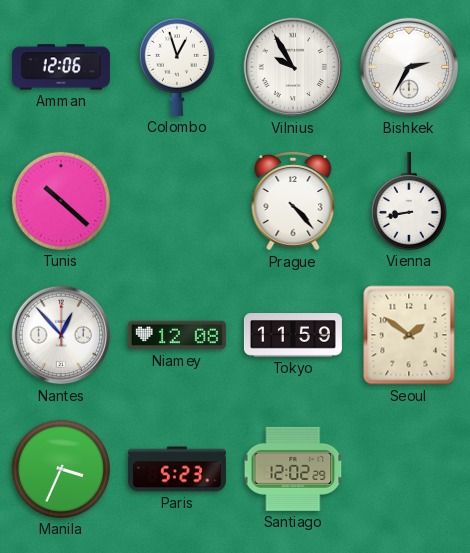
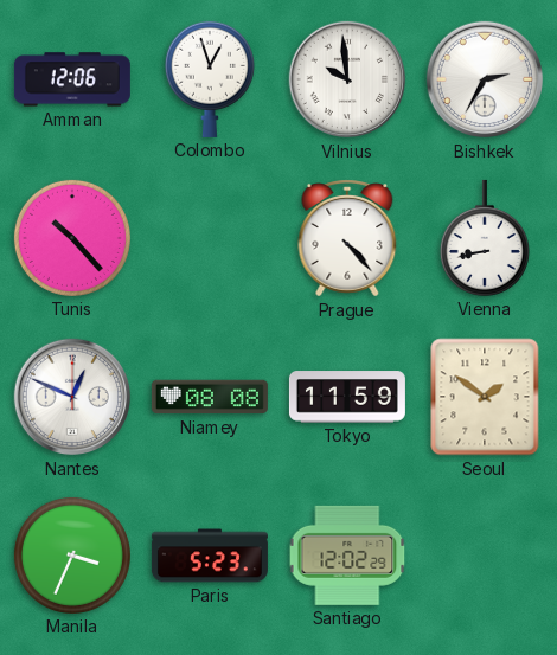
Vilnius: 9:55 -> 9:59 (347, 79)
Tunis: 10:22 -> 10:23 (72, 238)
Nantes: 12:53 -> 12:49 (72, 397)
Niamey: 12:08 -> 08:08 (210, 397)
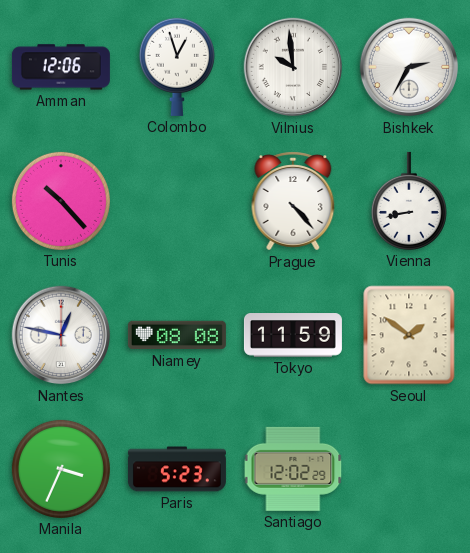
Nantes: 12:49 -> 12:47 (61, 335)
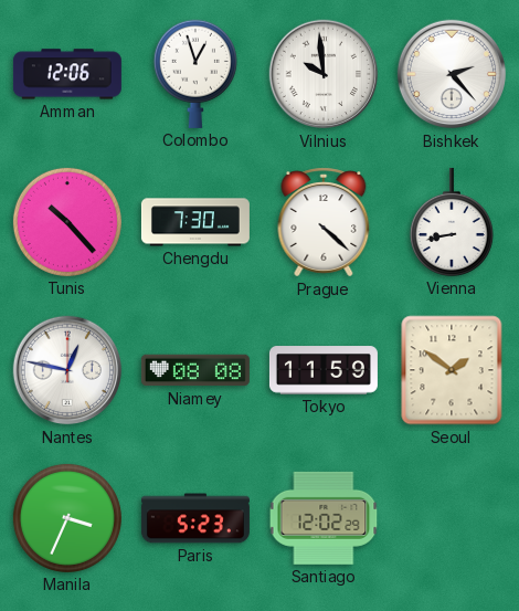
Bishkek: 2:35 -> 2:23 (452, 74)
Chengdu: none -> 7:30 (195, 222)
Prague: 4:23 -> 4:22 (324, 222)
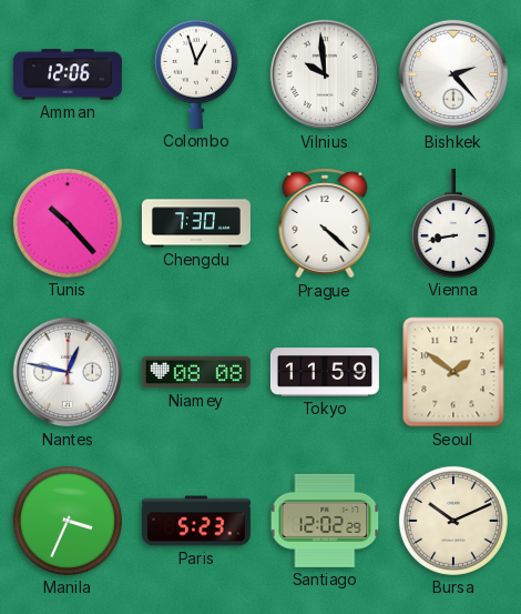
Bursa: none -> 10:11 (453, 521)
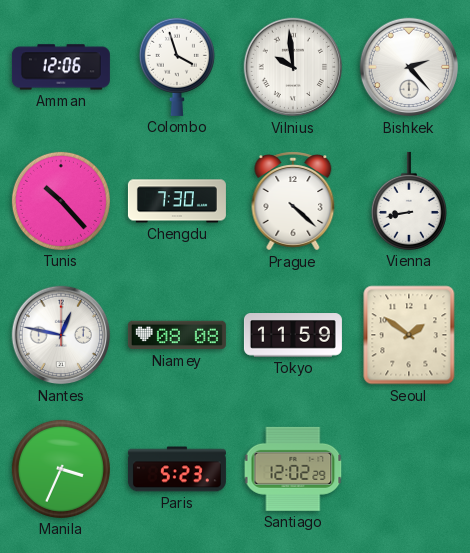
Colombo: 12:57 -> 3:57 (177, 67)
Bursa: 10:11 -> none (453, 521)
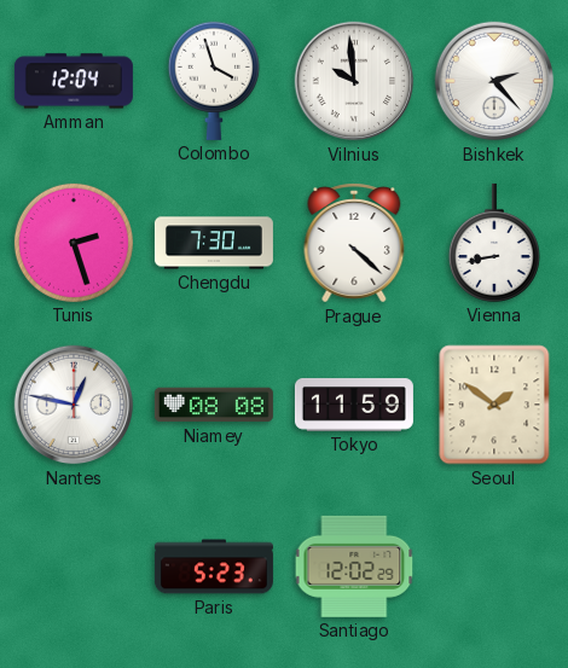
Amman: 12:06 -> 12:04 (74, 81)
Tunis: 10:23 -> 2:27 (74, 243)
Manila: 3:34 -> none (61, 469)
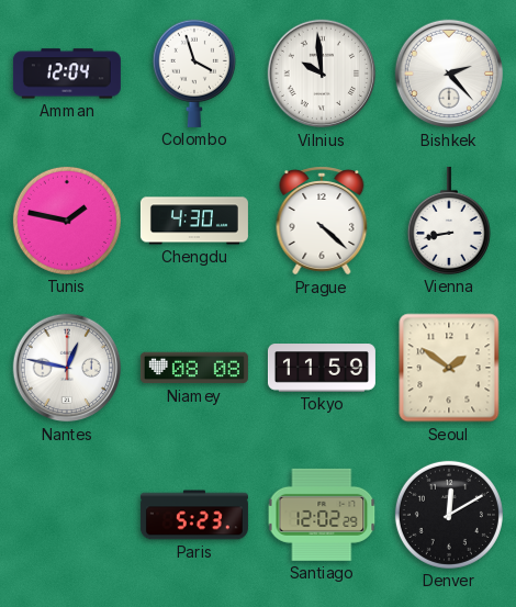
Tunis: 2:27 -> 1:47 (67, 221)
Chengdu: 7:30 -> 4:30 (194, 221)
Denver: none -> 12:10 (449, 515)
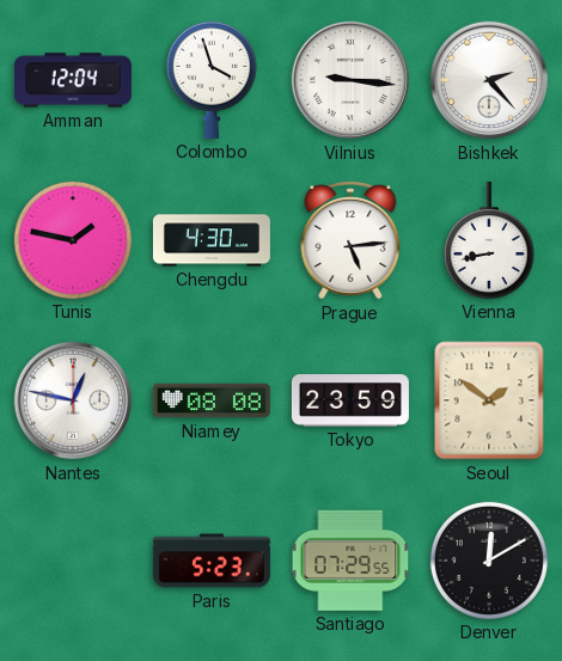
Vilnius: 9:59 -> 9:16 (350, 80)
Prague: 4:22 -> 5:14 (350, 240)
Tokyo: 11:59 -> 23:59 (350, 400)
Santiago: 12:02 -> 07:29 (350, 561)
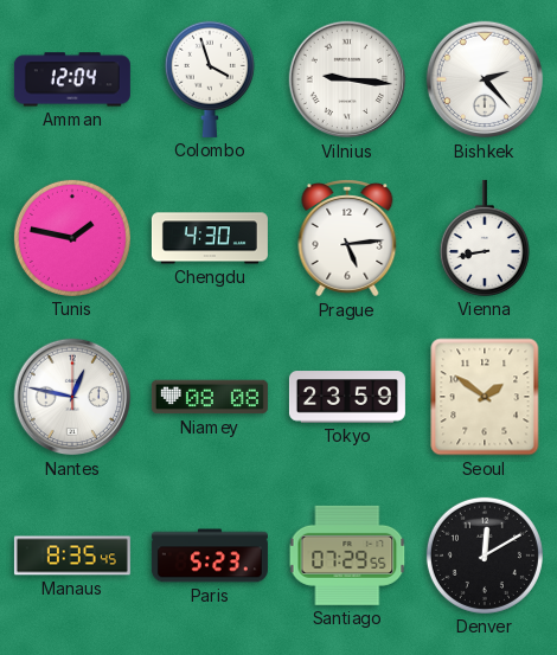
Manaus: none -> 8:35 (72, 556)
